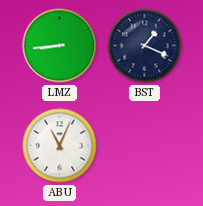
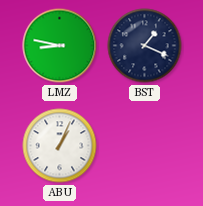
LMZ: 8:44 -> 8:47 (60, 46)
ABU: 11:04 -> 1:04 (60, 146)
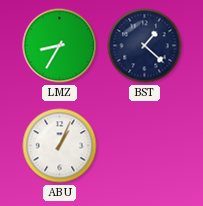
LMZ: 8:47 -> 8:35 (60, 46)
BST: 1:19 -> 1:22 (145, 46)
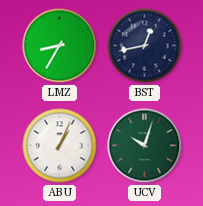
BST: 1:22 -> 12:43 (145, 46)
UCV: none -> 10:03 (145, 146)
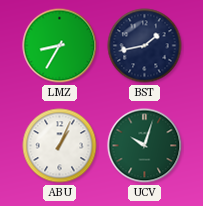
BST: 12:43 -> 1:43 (145, 46)
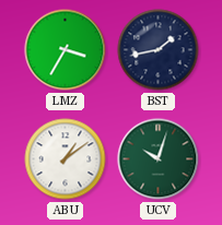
LMZ: 8:35 -> 3:35 (66, 50)
ABU: 1:04 -> 1:09 (66, 159)
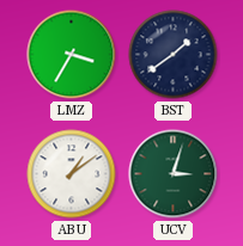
BST: 1:43 -> 1:39 (174, 55)
UCV: 10:03 -> 3:03 (174, 174)
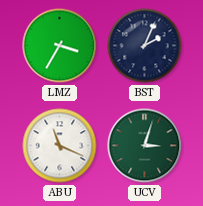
BST: 1:39 -> 2:04 (145, 46)
ABU: 1:09 -> 11:19 (60, 146)
